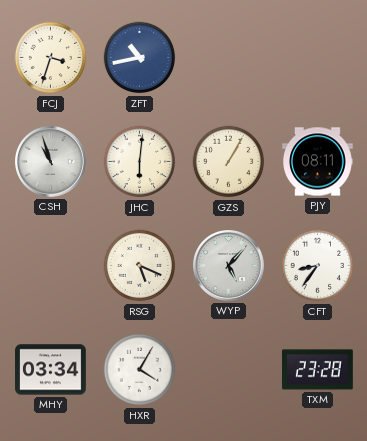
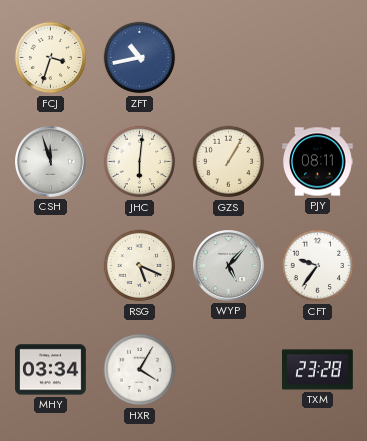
CSH: 10:57 -> 11:57 (51, 162)
CFT: 8:36 -> 9:36 (318, 266)
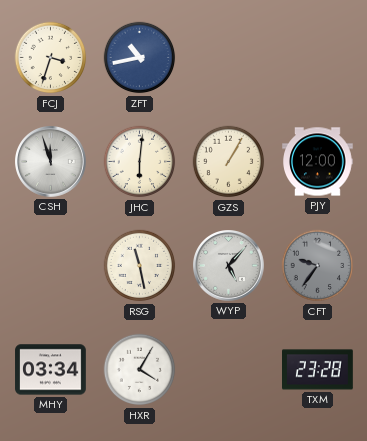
PJY: 08:11 -> 12:00 (318, 162)
RSG: 5:19 -> 11:28 (140, 266)
CFT dial: white -> grey (318, 266)
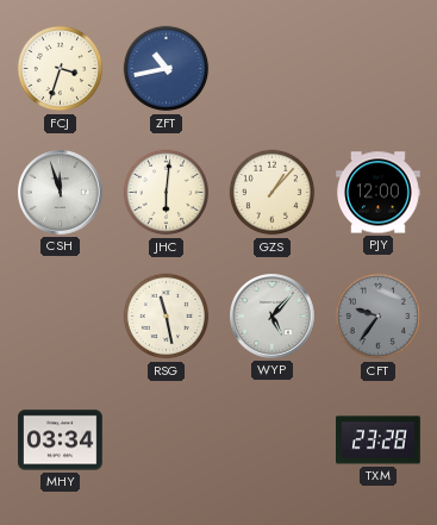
GZS: 1:05 -> 1:07 (273, 193)
HXR: 4:05 -> none (140, 370)
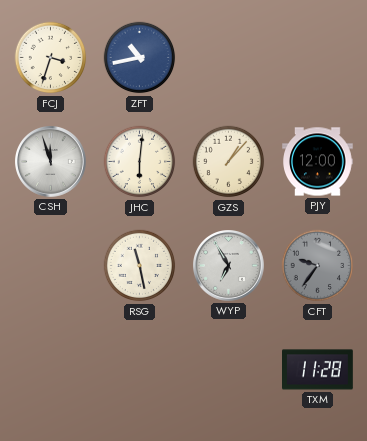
WYP: 5:07 -> 6:55 (229, 266)
MHY: 03:34 -> none (61, 440)
TXM: 23:28 -> 11:28 (318, 370)
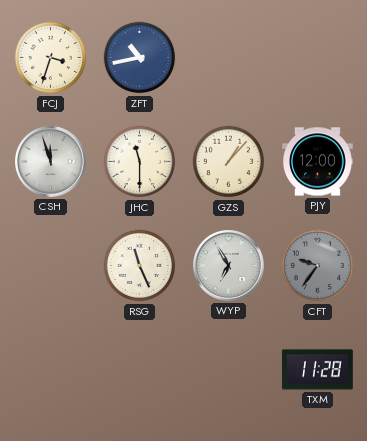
JHC: 6:01 -> 11:30 (140, 162)
RSG: 11:28 -> 11:26 (140, 266)
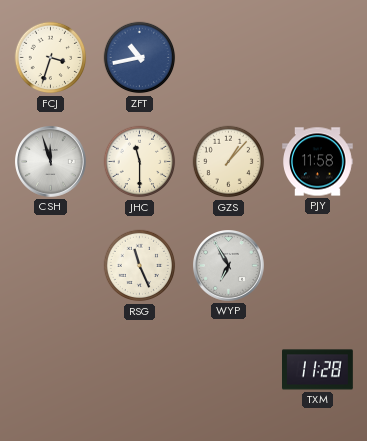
PJY: 12:00 -> 11:58 (318, 162)
CFT: 9:36 -> none (318, 266)
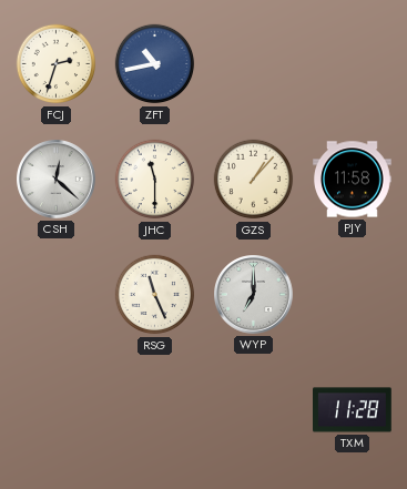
FCJ: 3:33 -> 2:33 (57, 64)
CSH: 11:57 -> 12:22 (57, 180)
WYP: 6:55 -> 7:00 (254, 295)
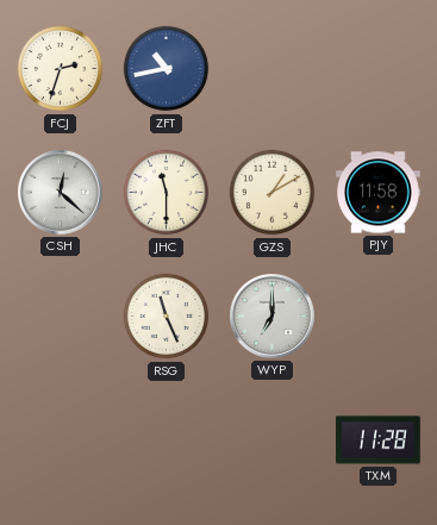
GZS: 1:07 -> 1:10 (273, 193)
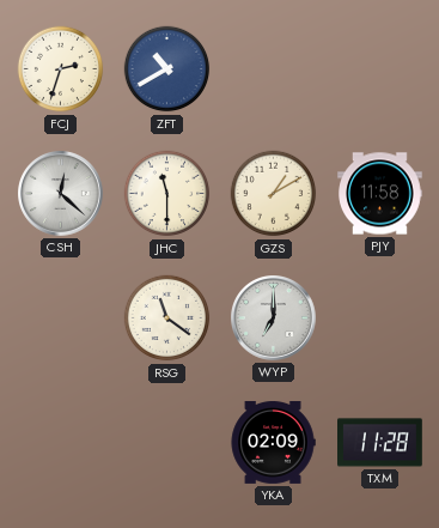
ZFT: 10:43 -> 10:40 (167, 69)
RSG: 11:26 -> 11:21 (167, 318)
YKA: none -> 02:09 (273, 442)
